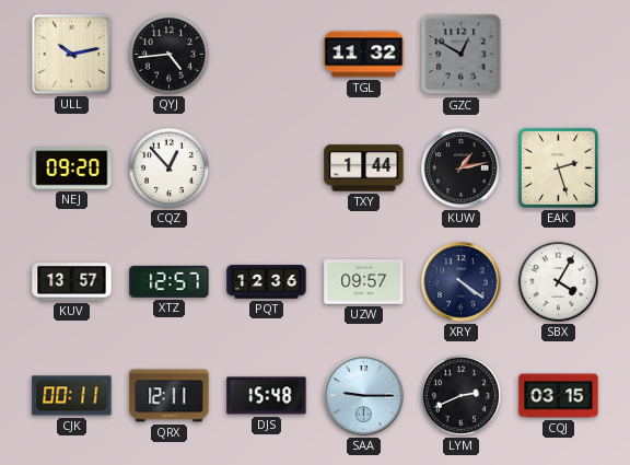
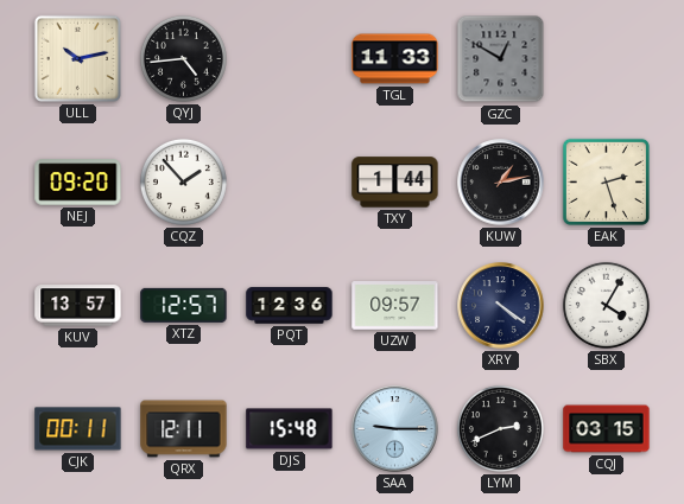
TGL: 11:32 -> 11:33 (395, 59)
CQZ: 12:53 -> 1:53 (183, 181)
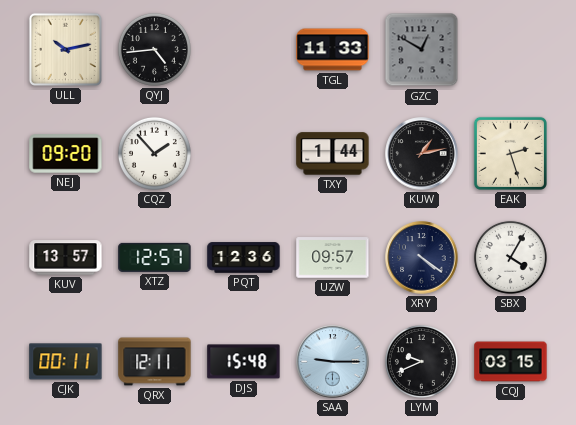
LYM: 2:41 -> 9:41 (421, 361)
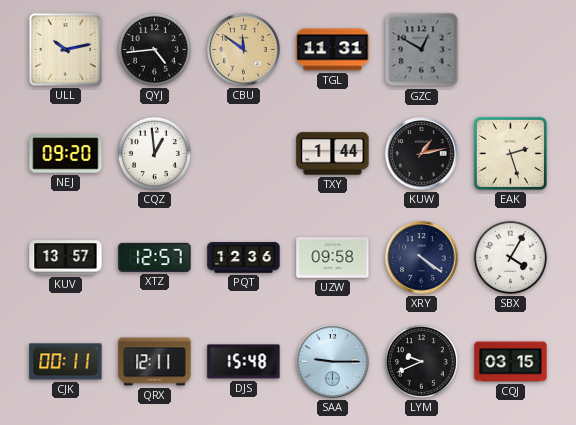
CBU: none -> 11:51 (244, 50)
TGL: 11:33 -> 11:31 (333, 50)
CQZ: 1:53 -> 12:59 (154, 153)
UZW: 09:57 -> 09:58 (333, 258)
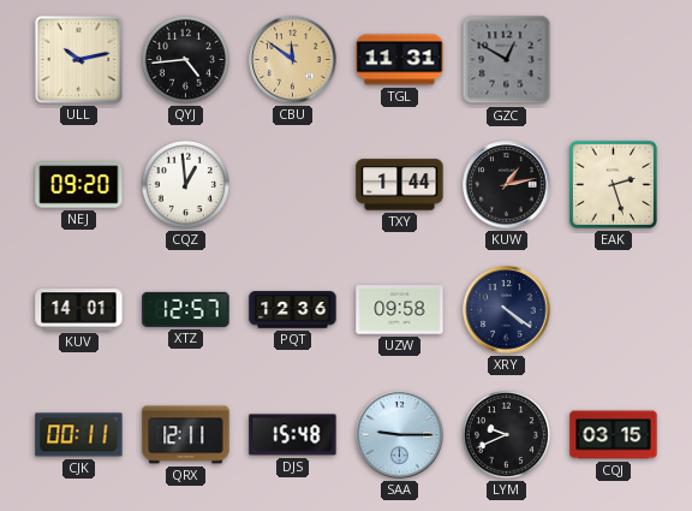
KUV: 13:57 -> 14:01 (79, 310)
SBX: 4:05 -> none (510, 257)
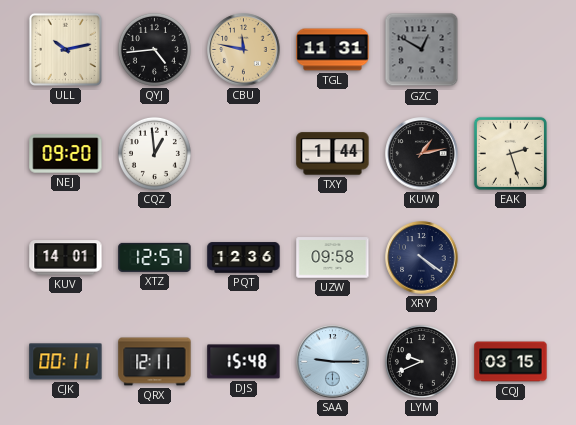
CBU: 11:51 -> 11:47 (244, 50)
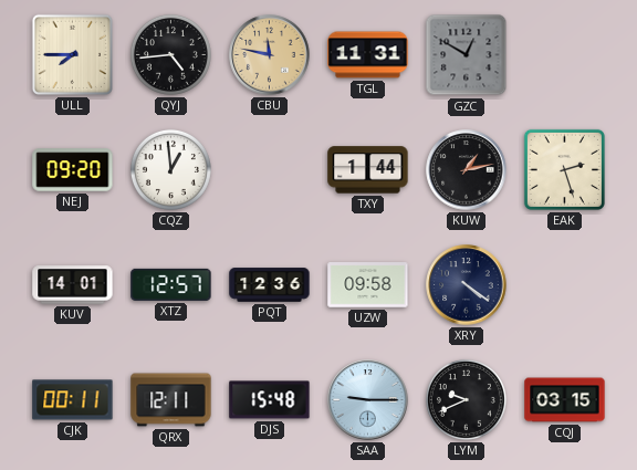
ULL: 10:13 -> 7:45 (72, 54)
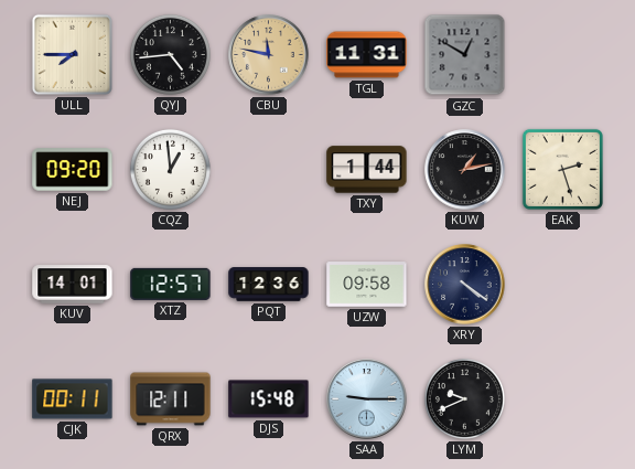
CQJ: 03:15 -> none (565, 400)
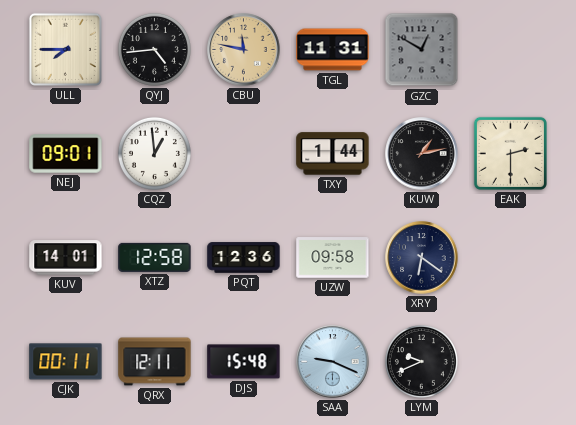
NEJ: 09:20 -> 09:01 (66, 154)
EAK: 2:27 -> 2:30 (510, 153)
XTZ: 12:57 -> 12:58 (155, 257)
XRY: 4:21 -> 6:21 (422, 258)
SAA: 9:15 -> 9:19 (333, 362)
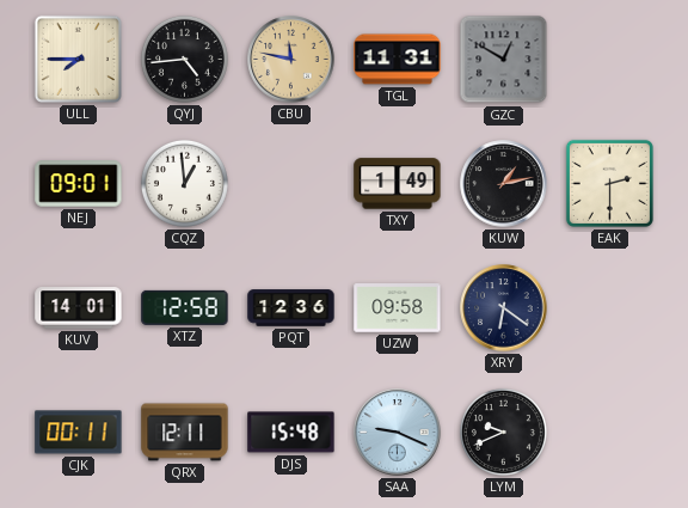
TXY: 1:44 -> 1:49 (398, 184)
